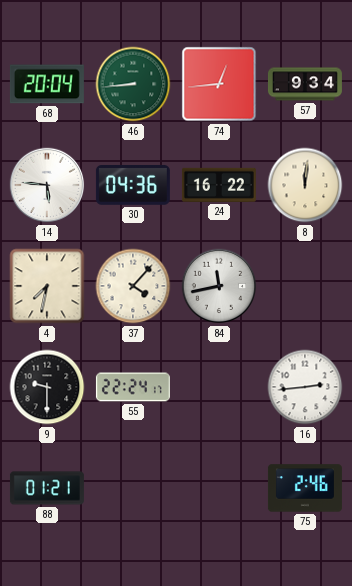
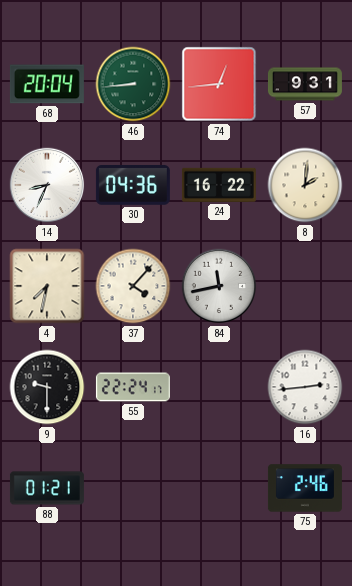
57: 9:34 -> 9:31 (305, 84)
14: 5:46 -> 8:34 (47, 185)
8: 12:01 -> 2:01 (305, 185)
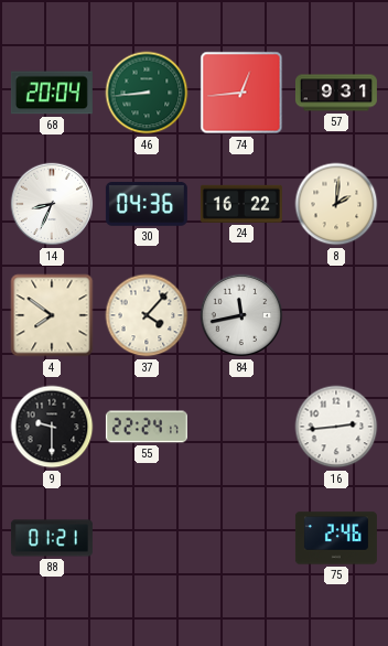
4: 7:32 -> 7:51 (52, 315)
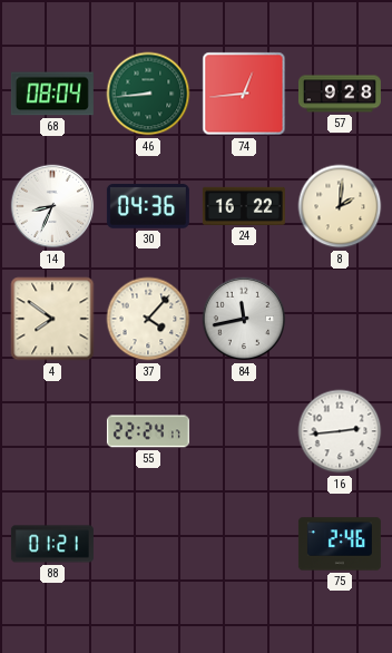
68: 20:04 -> 08:04 (52, 94)
57: 9:31 -> 9:28 (340, 94)
9: 9:30 -> none (52, 427)
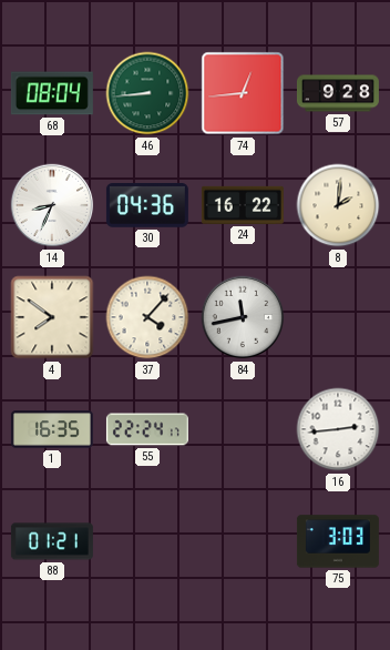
1: none -> 16:35 (52, 429)
75: 2:46 -> 3:03 (338, 541)
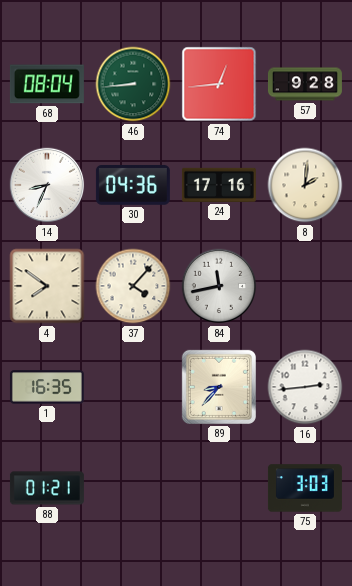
24: 16:22 -> 17:16 (219, 185)
55: 22:24 -> none (147, 429)
89: none -> 8:37 (219, 387)
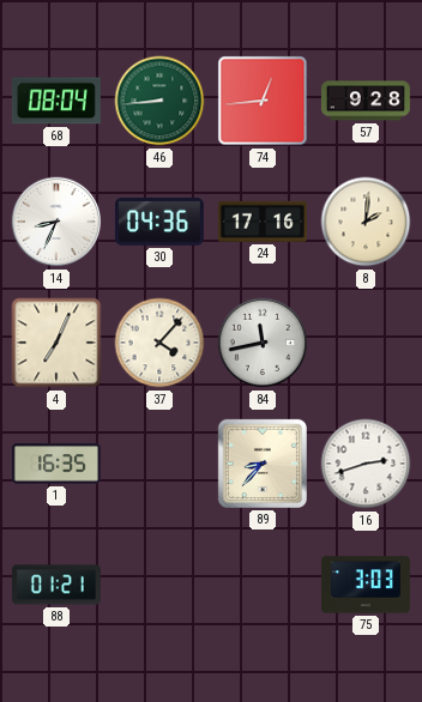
4: 7:51 -> 7:04 (56, 343)
16: 2:44 -> 2:42 (366, 464)
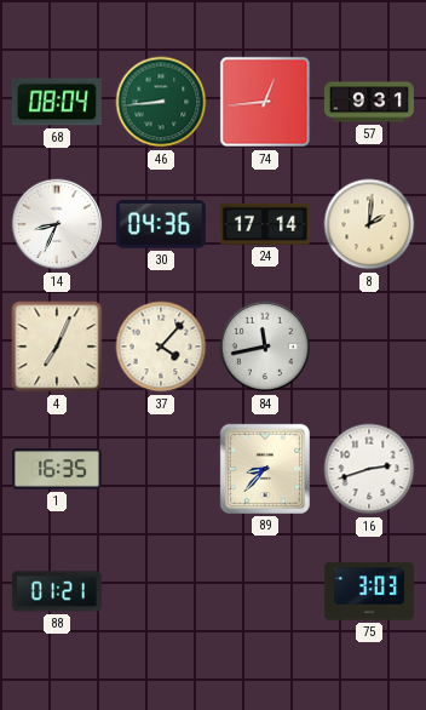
57: 9:28 -> 9:31 (369, 102)
24: 17:16 -> 17:14 (265, 224)
